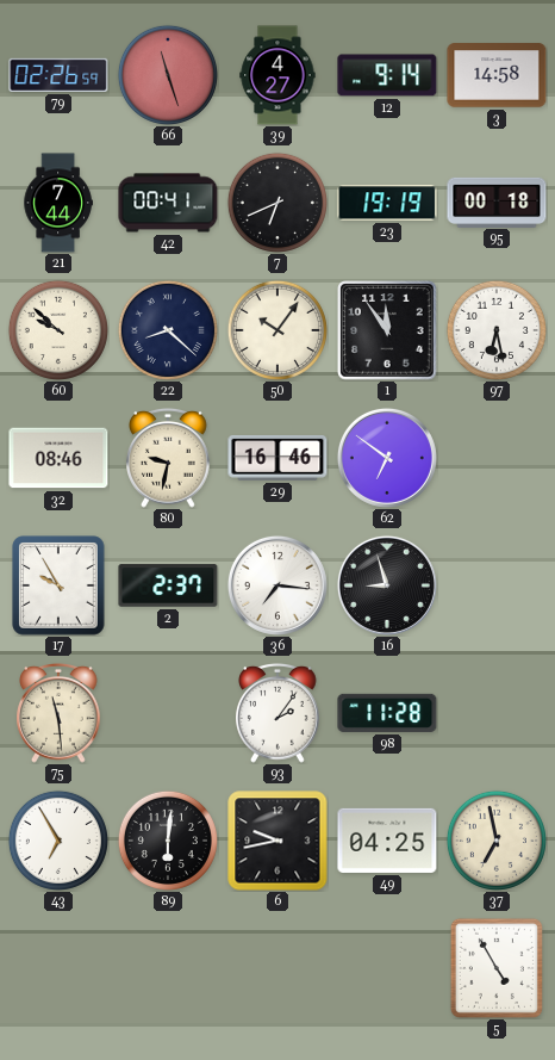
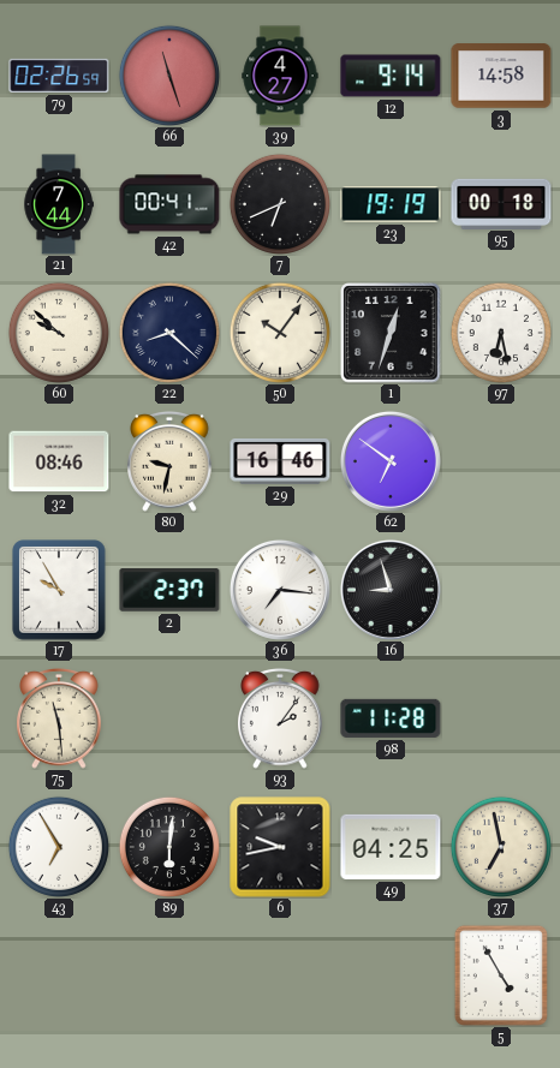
1: 11:54 -> 12:33 (391, 333)
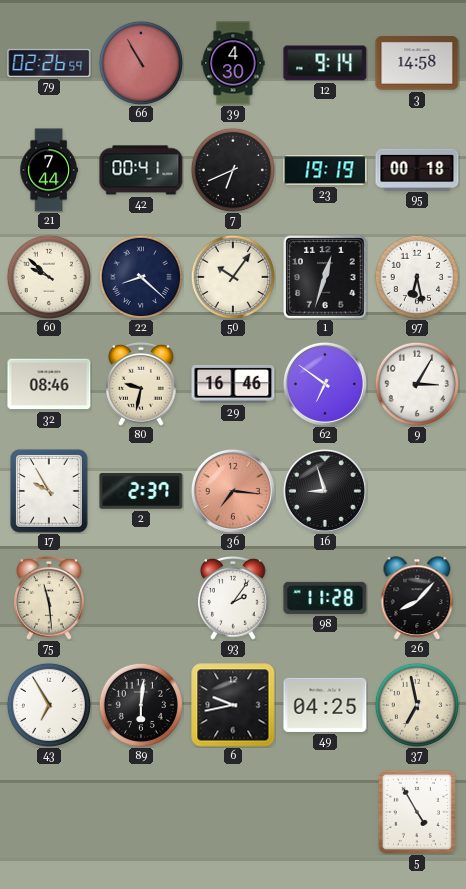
66: 11:27 -> 10:55 (141, 63)
39: 4:27 -> 4:30 (233, 63)
9: none -> 3:05 (417, 384)
36 dial: white -> salmon (233, 491)
26: none -> 8:07 (417, 598)
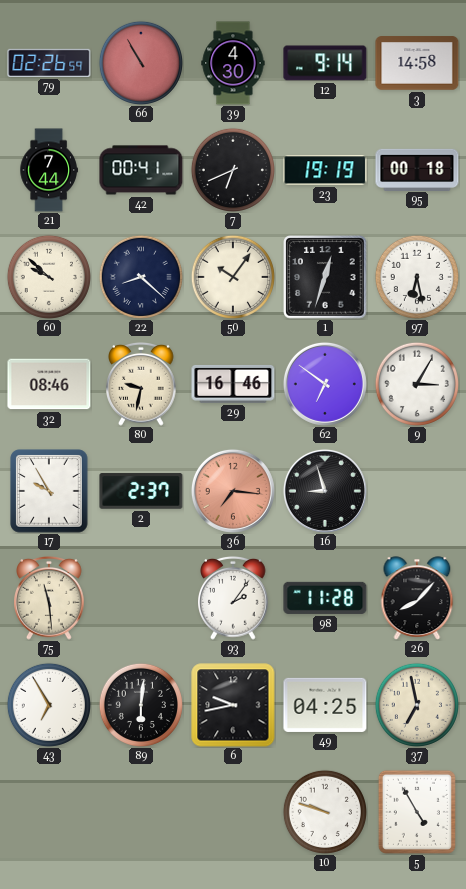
10: none -> 9:48 (325, 812)
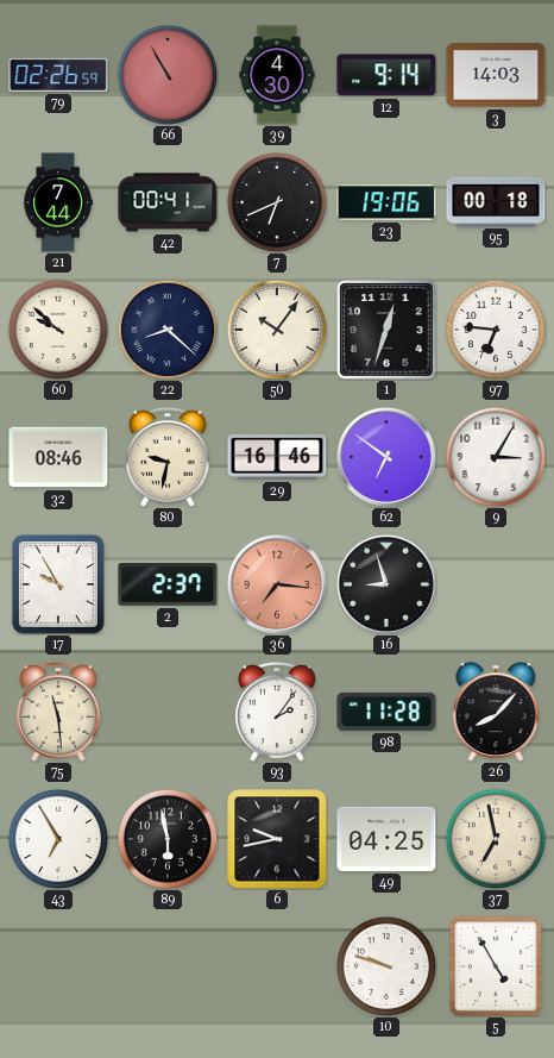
3: 14:58 -> 14:03 (496, 75)
23: 19:19 -> 19:06 (386, 202)
97: 6:28 -> 6:46 (496, 330)
89: 6:01 -> 5:58 (168, 839)
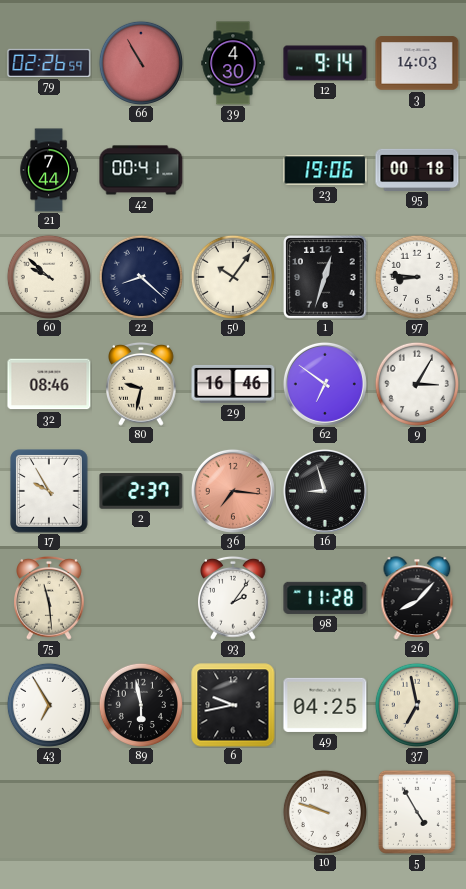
7: 6:41 -> none (277, 202)
97: 6:46 -> 8:46 (417, 277)
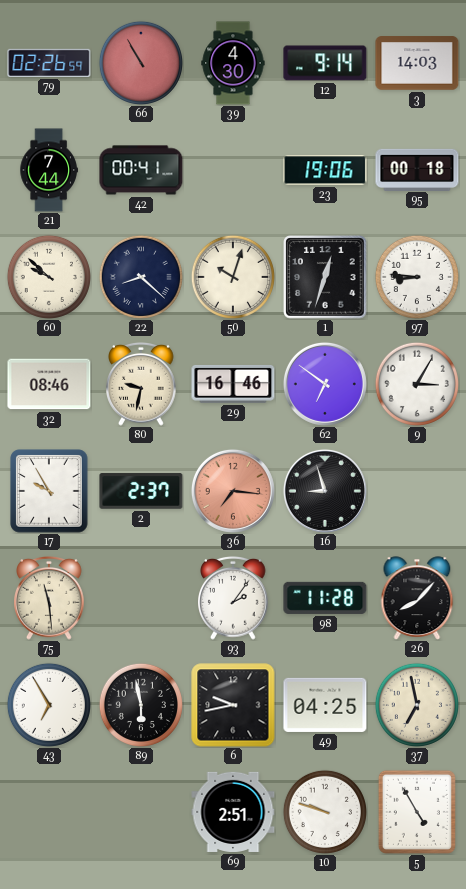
50: 10:06 -> 10:03 (233, 277)
69: none -> 2:51 (233, 812)
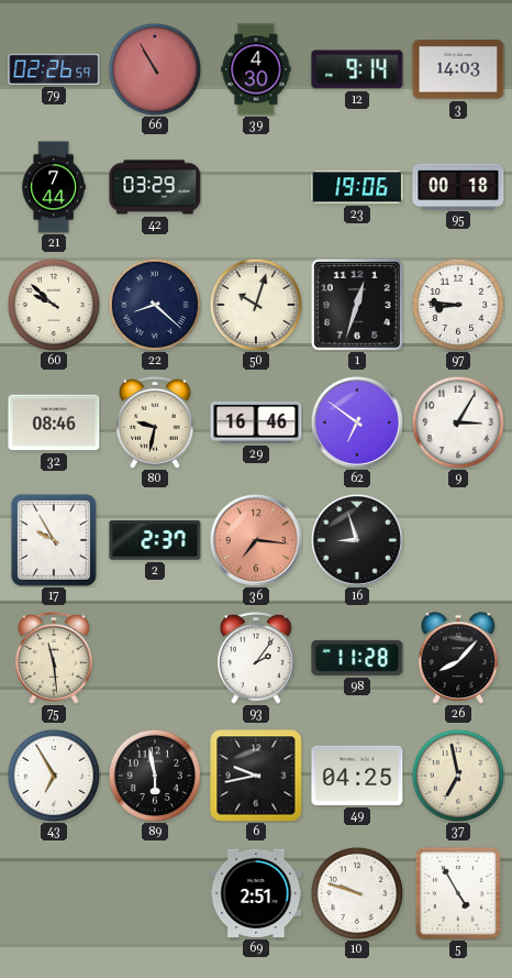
42: 00:41 -> 03:29 (155, 187)
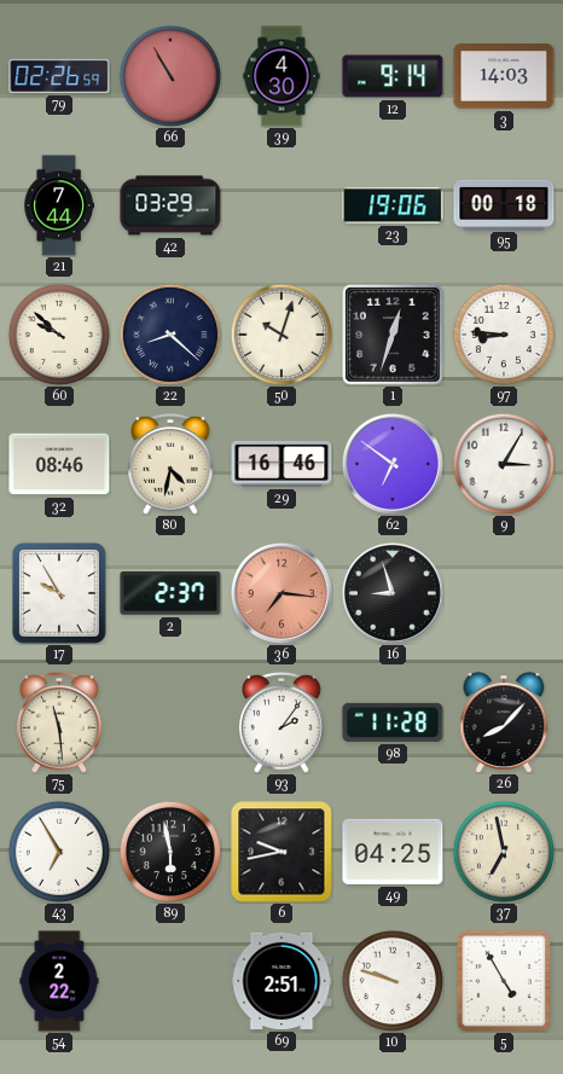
80: 9:32 -> 4:32 (170, 464)
54: none -> 2:22 (59, 981)
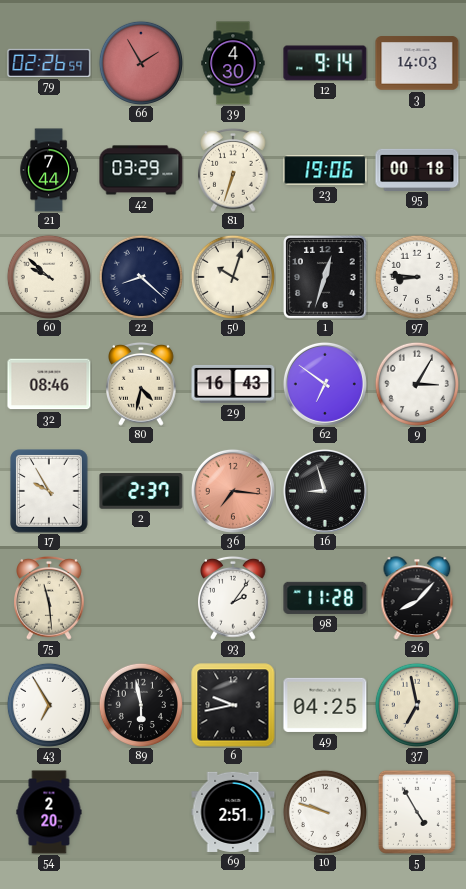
66: 10:55 -> 1:55 (141, 63)
81: none -> 6:33 (233, 170)
29: 16:46 -> 16:43 (233, 384)
54: 2:22 -> 2:20 (49, 812)
